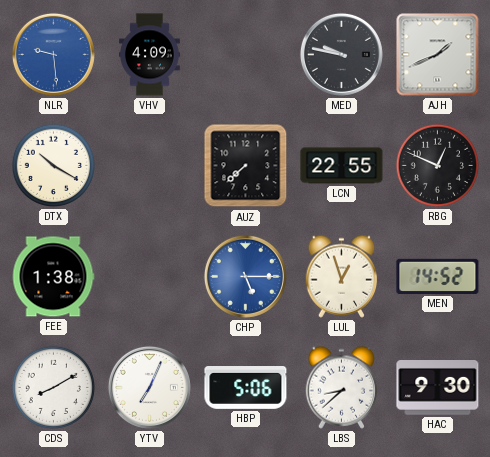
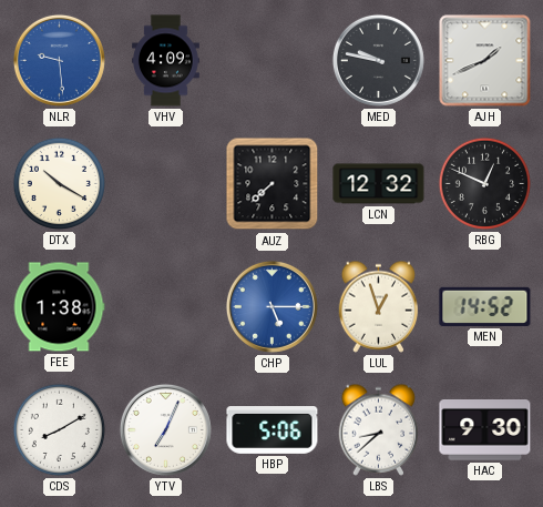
LCN: 22:55 -> 12:32 (379, 184)
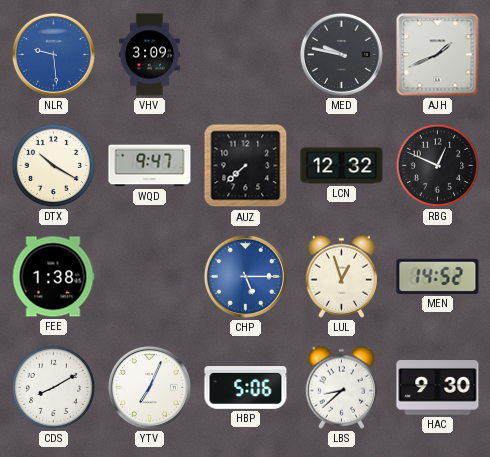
VHV: 4:09 -> 3:09 (150, 55)
WQD: none -> 9:47 (150, 166)
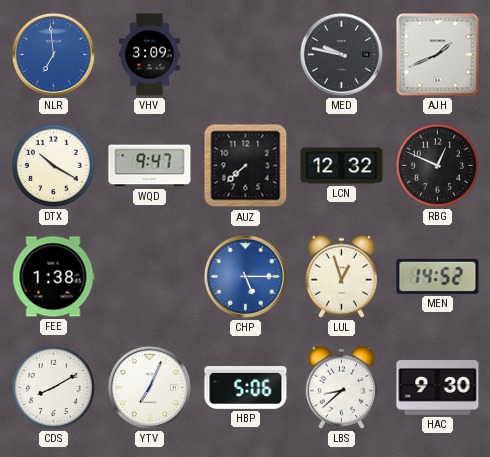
NLR: 9:29 -> 6:59 (53, 54)
